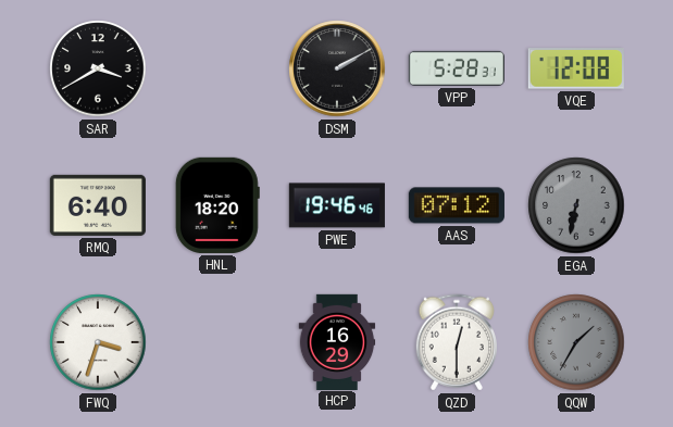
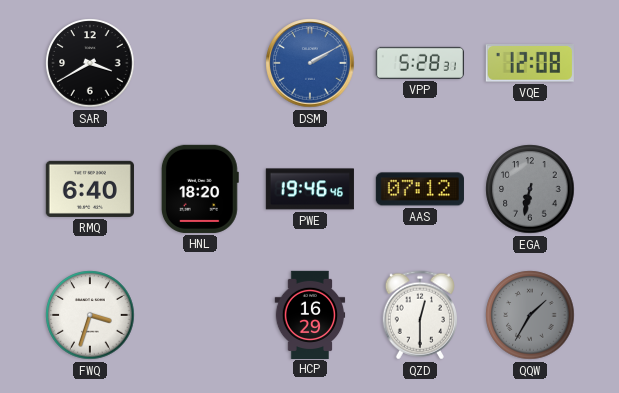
DSM dial: black -> blue (310, 63)
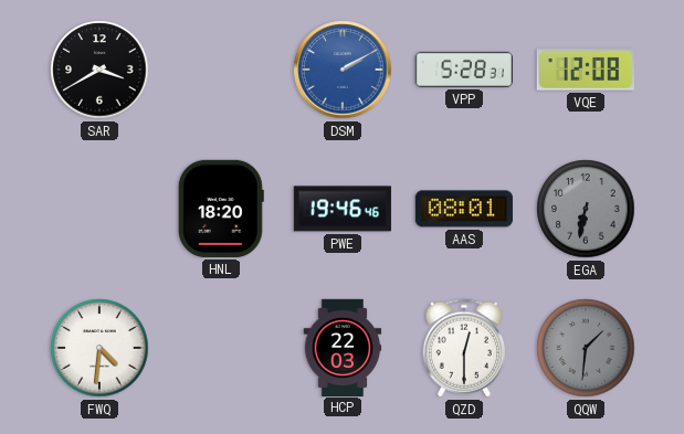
RMQ: 6:40 -> none (90, 189)
AAS: 07:12 -> 08:01 (464, 209)
FWQ: 3:33 -> 4:31 (99, 348)
HCP: 16:29 -> 22:03 (343, 347)
QQW: 1:35 -> 1:31 (586, 348)
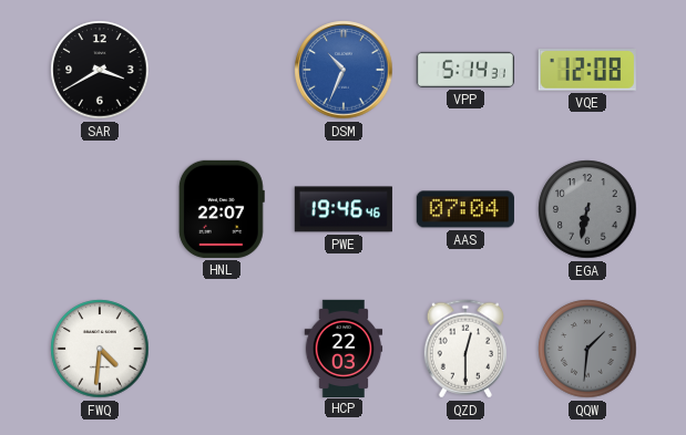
DSM: 2:10 -> 10:34 (344, 70)
VPP: 5:28 -> 5:14 (465, 70)
HNL: 18:20 -> 22:07 (222, 209)
AAS: 08:01 -> 07:04 (465, 209)
